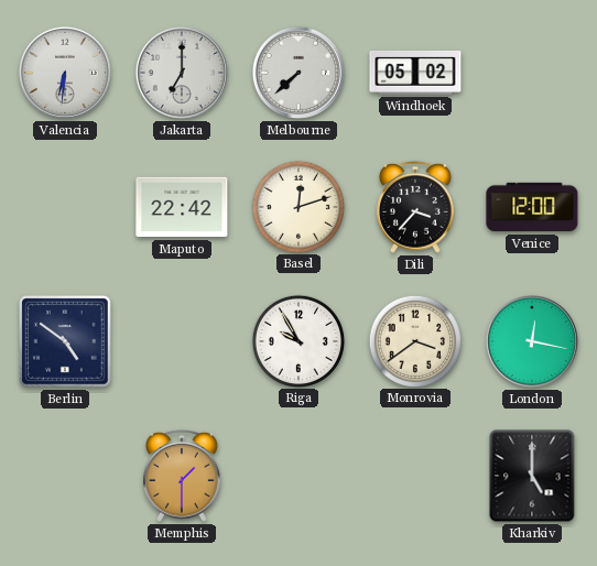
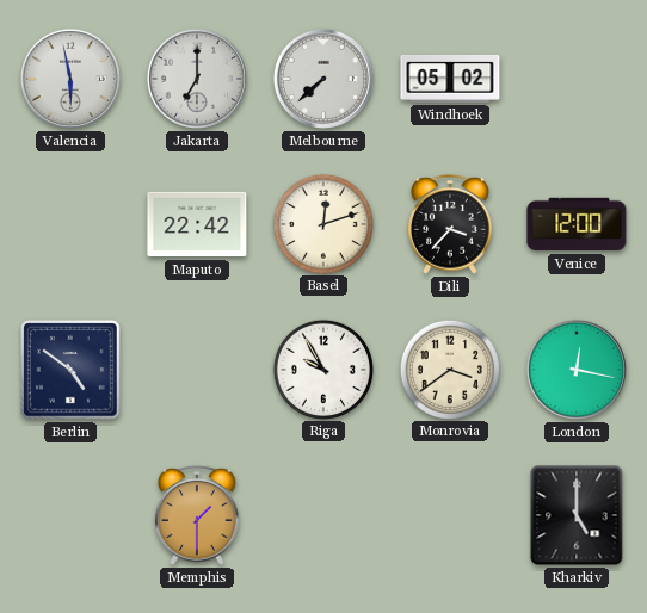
Valencia: 6:31 -> 5:58 (70, 79)
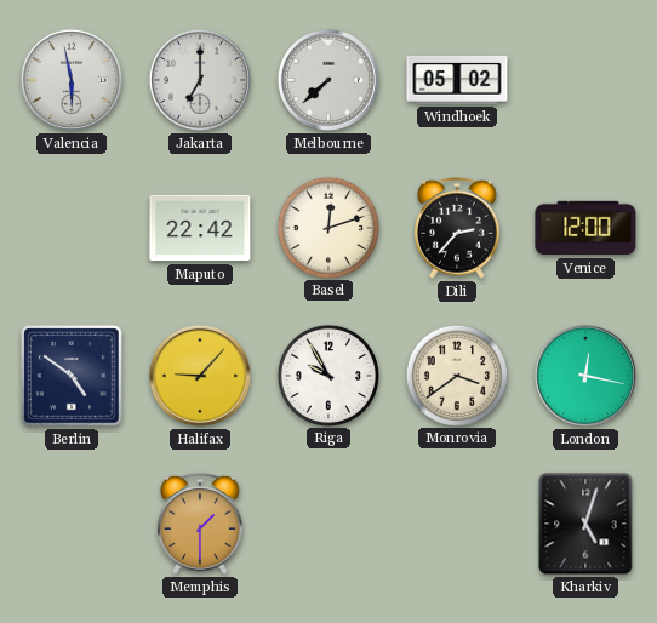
Dili: 3:37 -> 2:37 (458, 228)
Halifax: none -> 9:07 (200, 376)
Kharkiv: 5:00 -> 5:03 (585, 524)
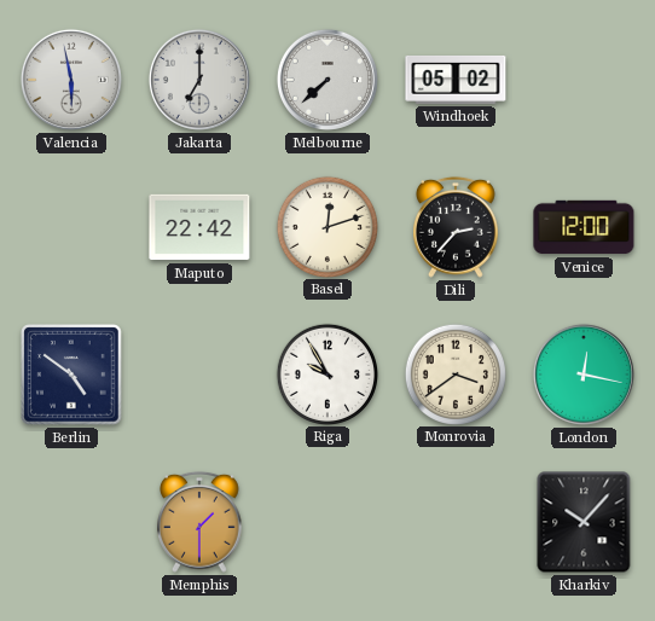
Halifax: 9:07 -> none (200, 376)
Kharkiv: 5:03 -> 10:07 (584, 522)
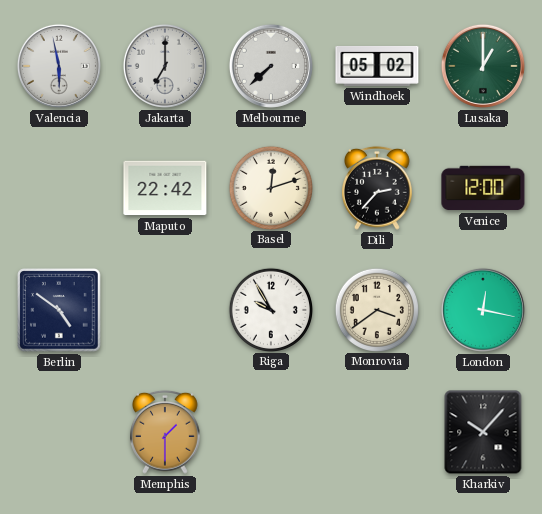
Lusaka: none -> 1:00 (483, 66)
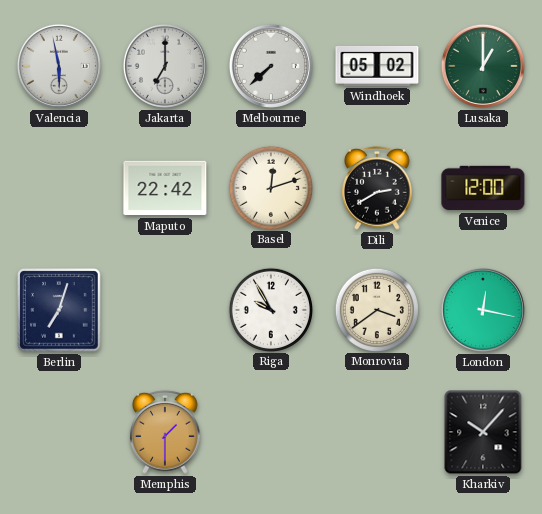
Dili: 2:37 -> 2:40 (378, 188)
Berlin: 4:51 -> 7:03 (59, 310)
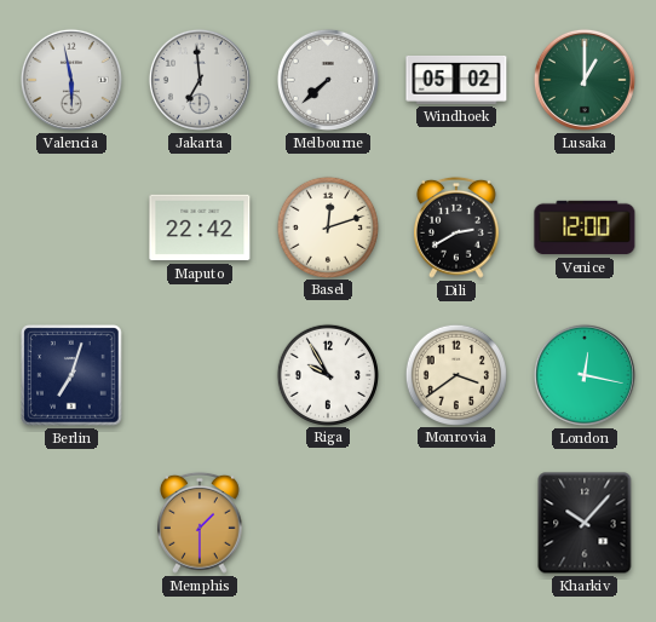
Jakarta: 7:00 -> 6:59 (200, 80)
